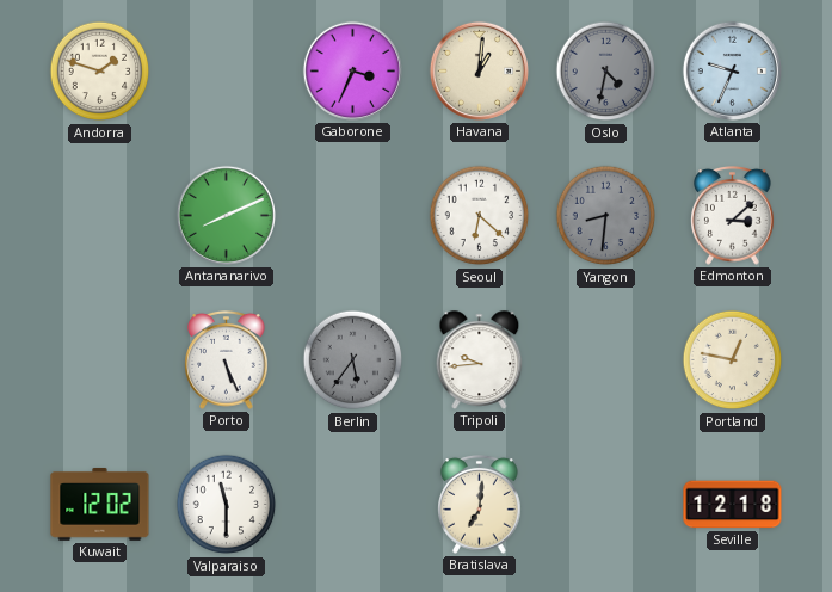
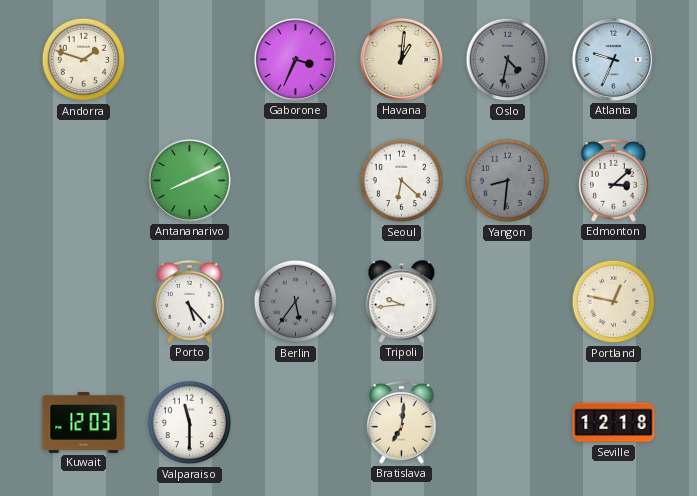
Porto: 5:26 -> 5:23 (190, 302)
Kuwait: 12:02 -> 12:03 (84, 423)
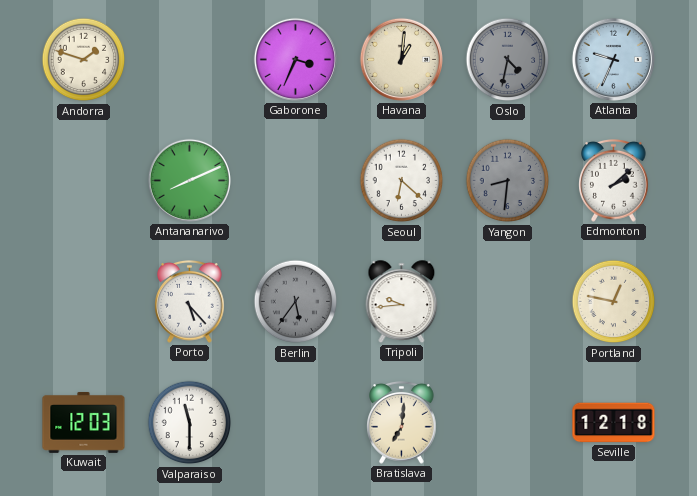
Edmonton: 3:08 -> 2:08 (614, 181)
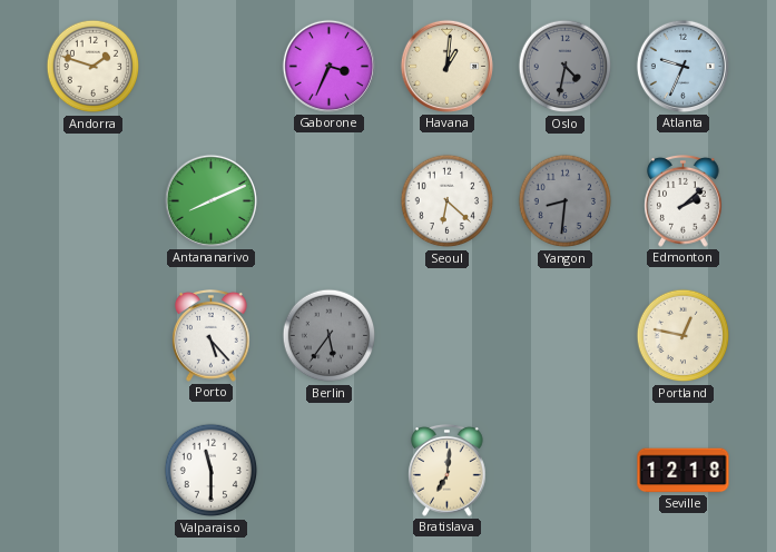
Tripoli: 9:44 -> none (402, 302)
Kuwait: 12:03 -> none (84, 423)
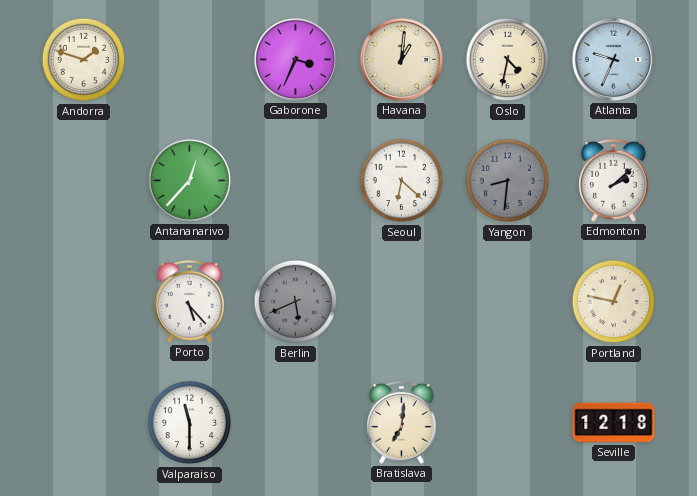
Oslo dial: grey -> cream (508, 60)
Antananarivo: 8:11 -> 12:37 (189, 180)
Berlin: 5:36 -> 5:41 (296, 302)
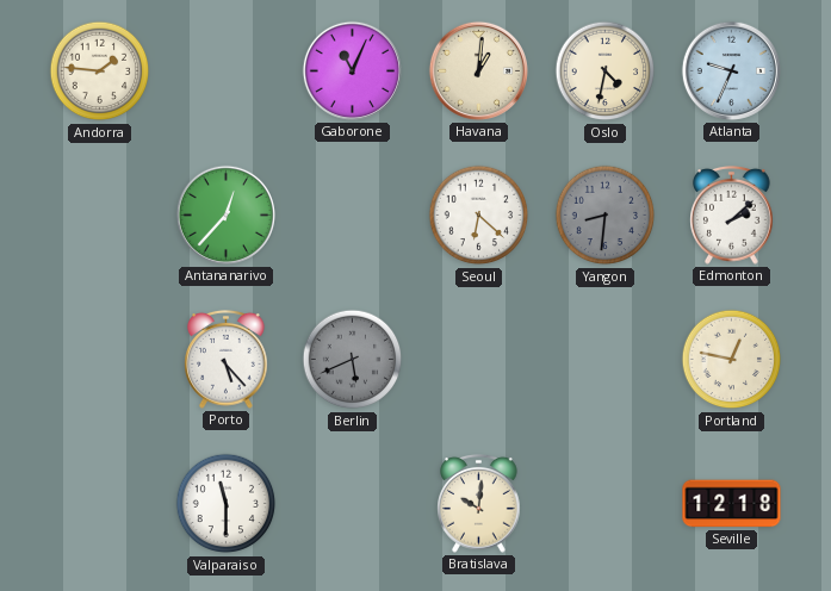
Andorra: 1:48 -> 1:46 (100, 71)
Gaborone: 3:34 -> 11:04 (352, 70)
Bratislava: 7:01 -> 10:01 (479, 504)
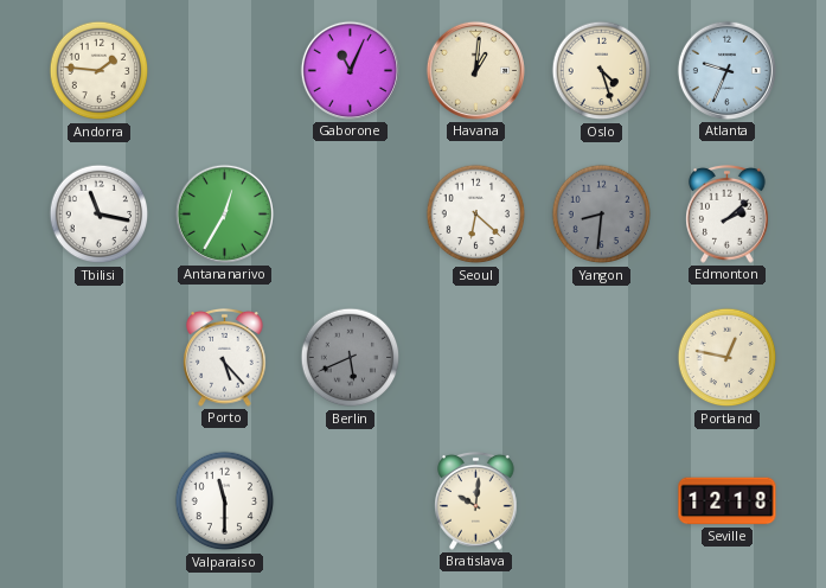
Oslo: 4:32 -> 4:27 (602, 71)
Tbilisi: none -> 11:17 (100, 215)
Antananarivo: 12:37 -> 12:35 (224, 213)
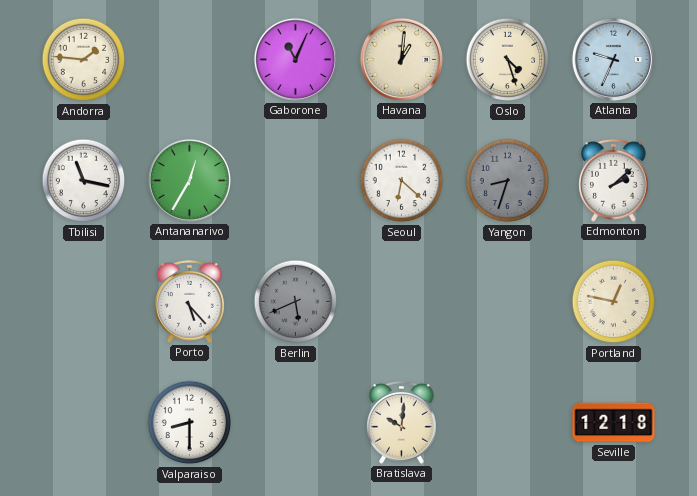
Yangon: 8:31 -> 8:33 (508, 181)
Valparaiso: 11:30 -> 8:30 (190, 423)
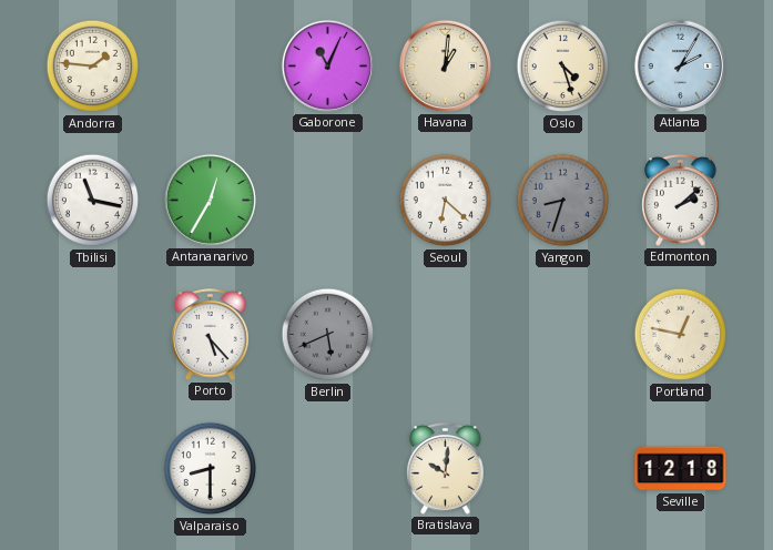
Atlanta: 9:34 -> 2:05 (680, 65)
